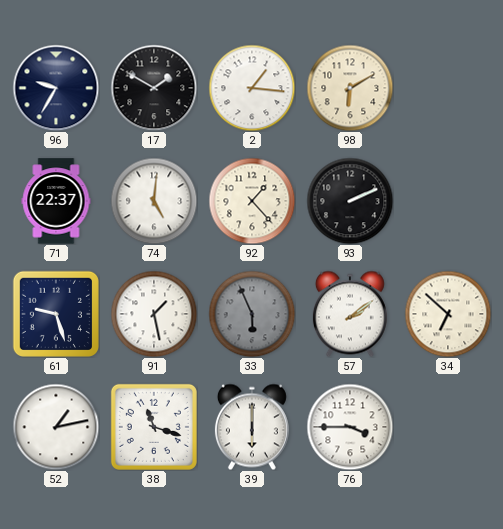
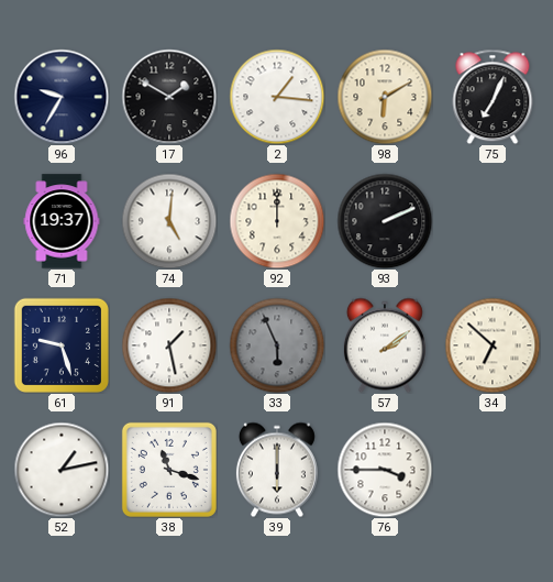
75: none -> 7:04 (493, 97)
71: 22:37 -> 19:37 (62, 221)
92: 1:23 -> 12:00 (277, 221)
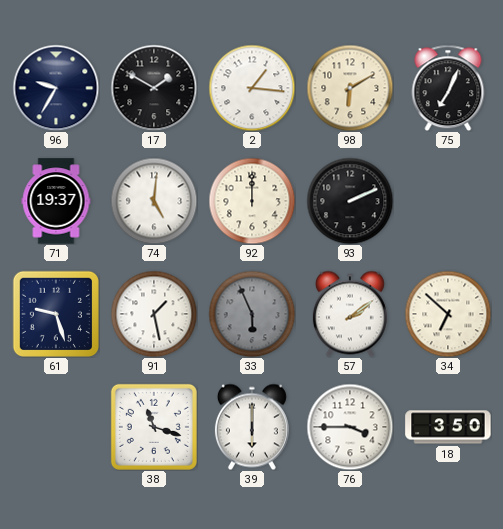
52: 1:13 -> none (62, 470)
18: none -> 3:50 (448, 427)
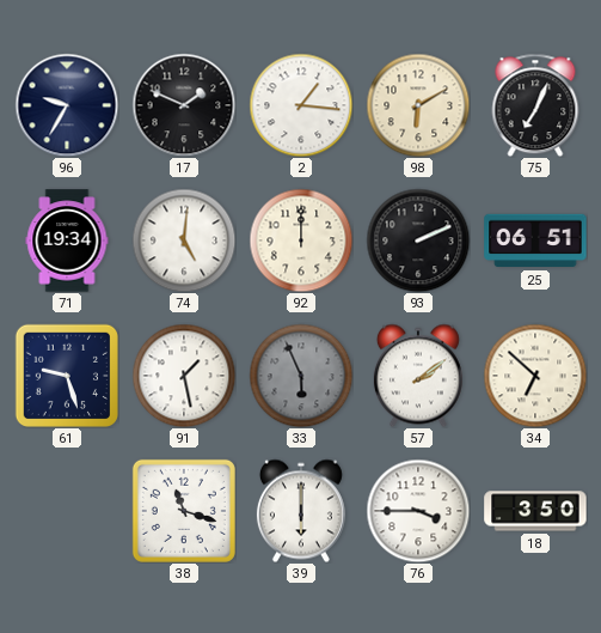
17: 1:50 -> 1:49 (184, 105)
71: 19:37 -> 19:34 (67, 241)
25: none -> 06:51 (535, 241)
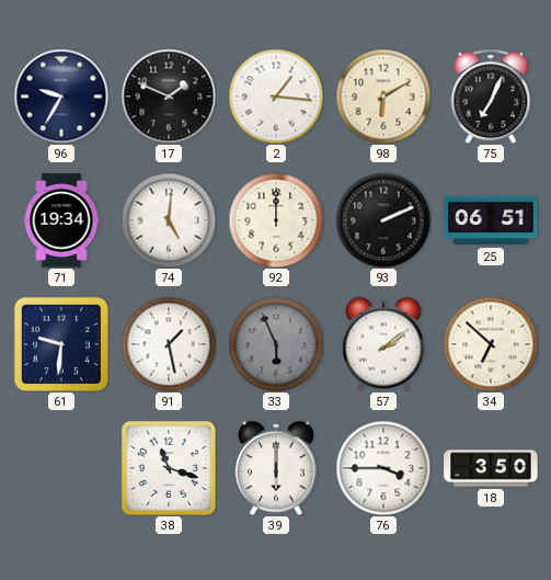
61: 9:27 -> 9:31 (60, 343)
